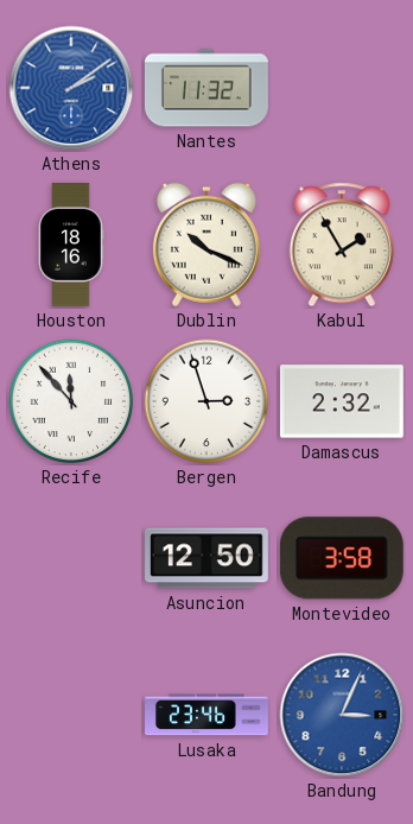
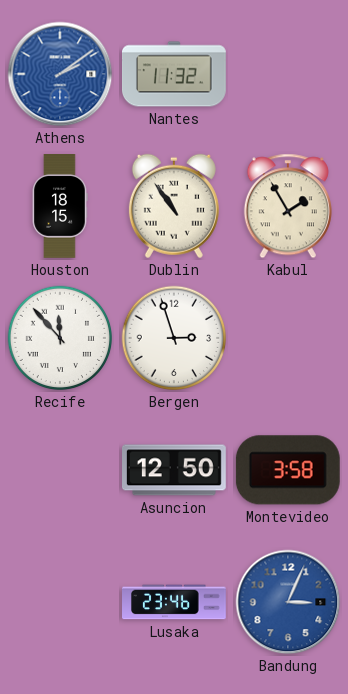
Houston: 18:16 -> 18:15 (60, 207)
Dublin: 10:19 -> 10:54 (174, 206)
Damascus: 2:32 -> none (342, 401)
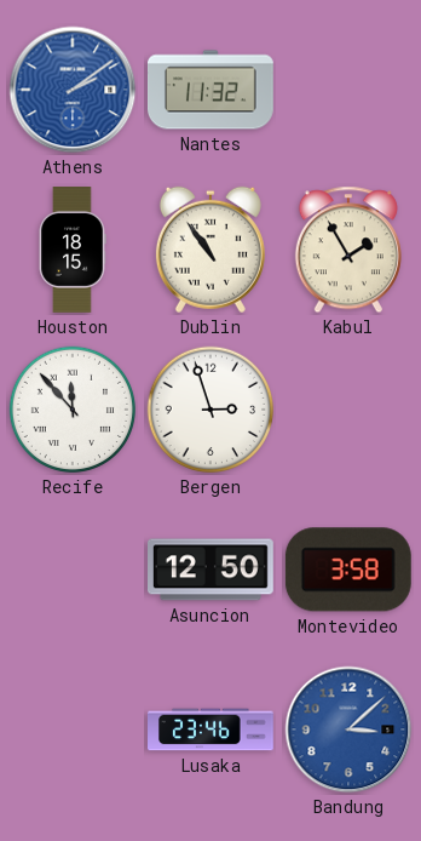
Bandung: 3:04 -> 3:08 (348, 730)
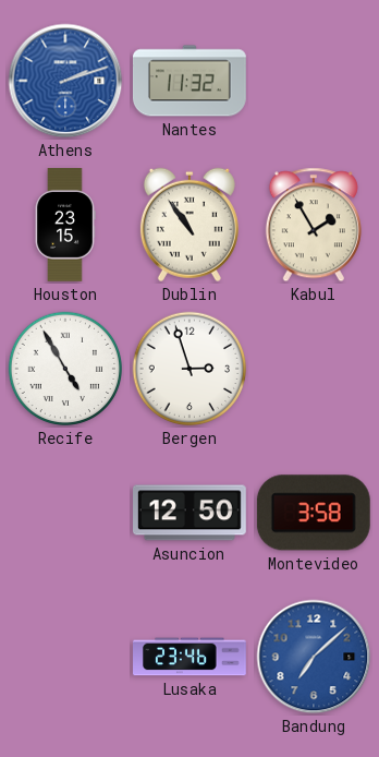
Athens: 2:09 -> 2:12 (65, 81)
Houston: 18:15 -> 23:15 (65, 226)
Recife: 11:53 -> 4:55 (65, 369)
Bandung: 3:08 -> 7:08 (314, 657)
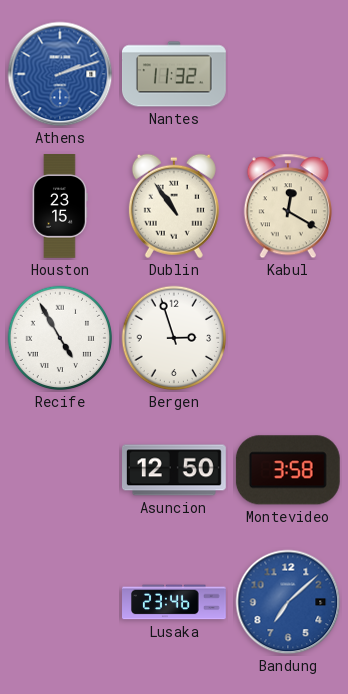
Kabul: 1:55 -> 12:20 (288, 206)
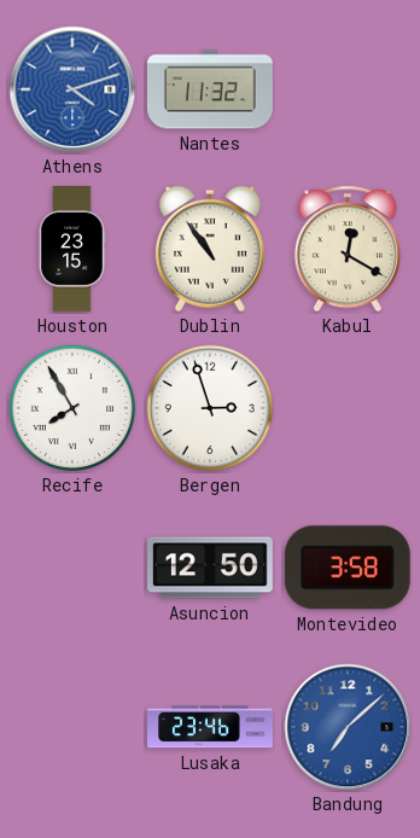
Athens: 2:12 -> 4:12 (72, 89)
Recife: 4:55 -> 7:55 (72, 408)
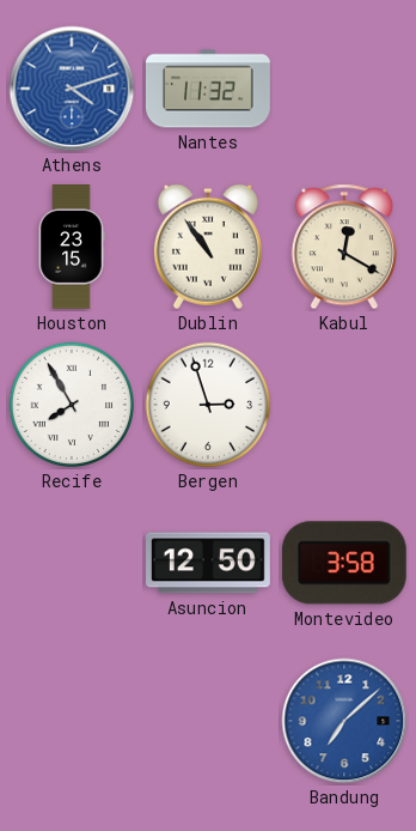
Lusaka: 23:46 -> none (211, 727)
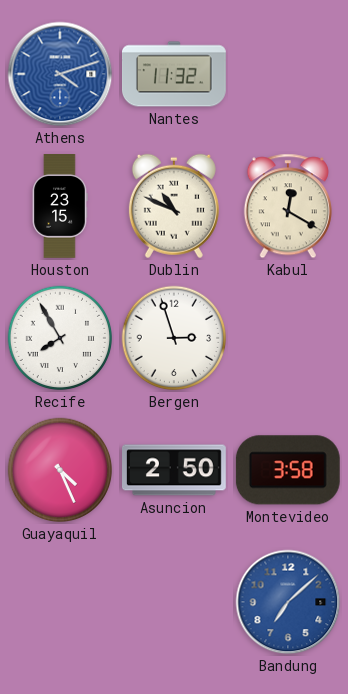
Dublin: 10:54 -> 10:49 (174, 206)
Guayaquil: none -> 4:26 (60, 470)
Asuncion: 12:50 -> 2:50 (175, 470)
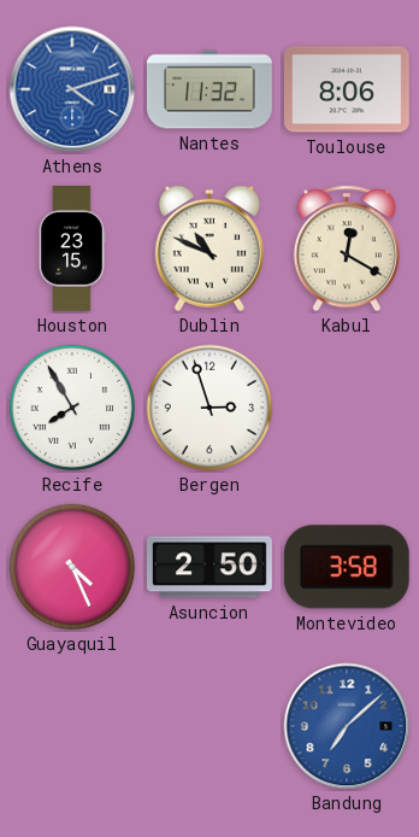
Toulouse: none -> 8:06 (347, 89)
